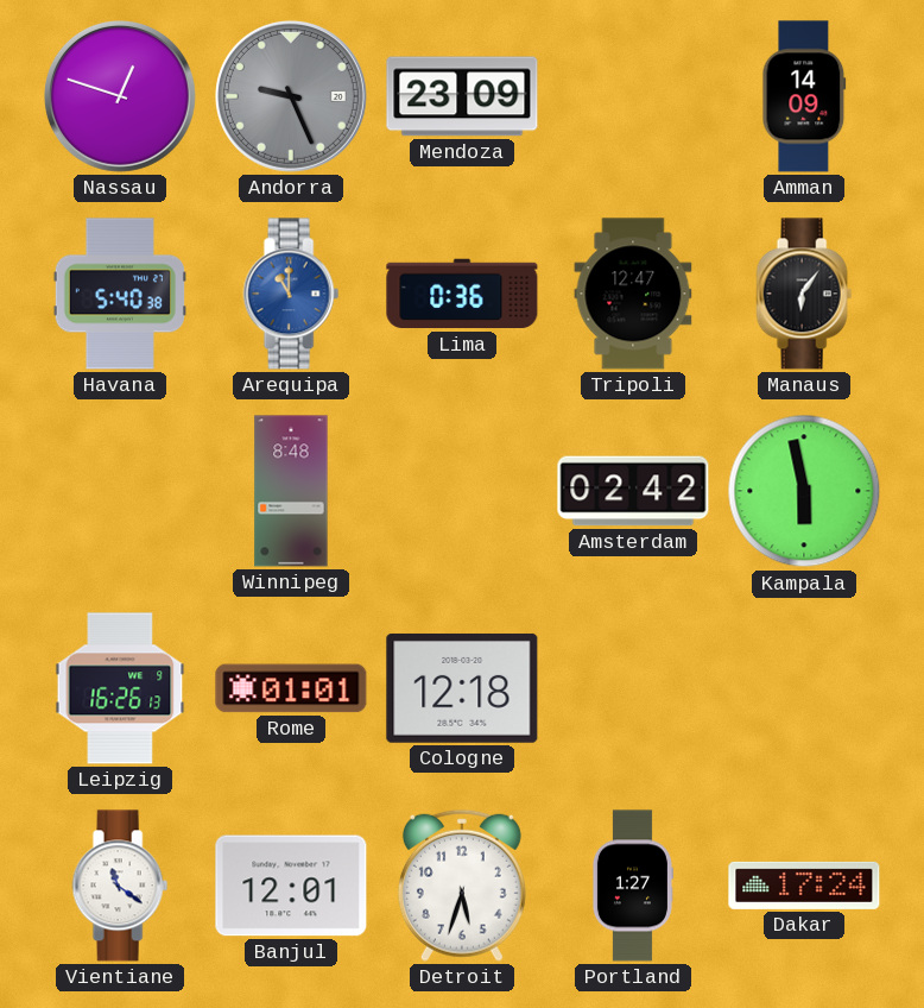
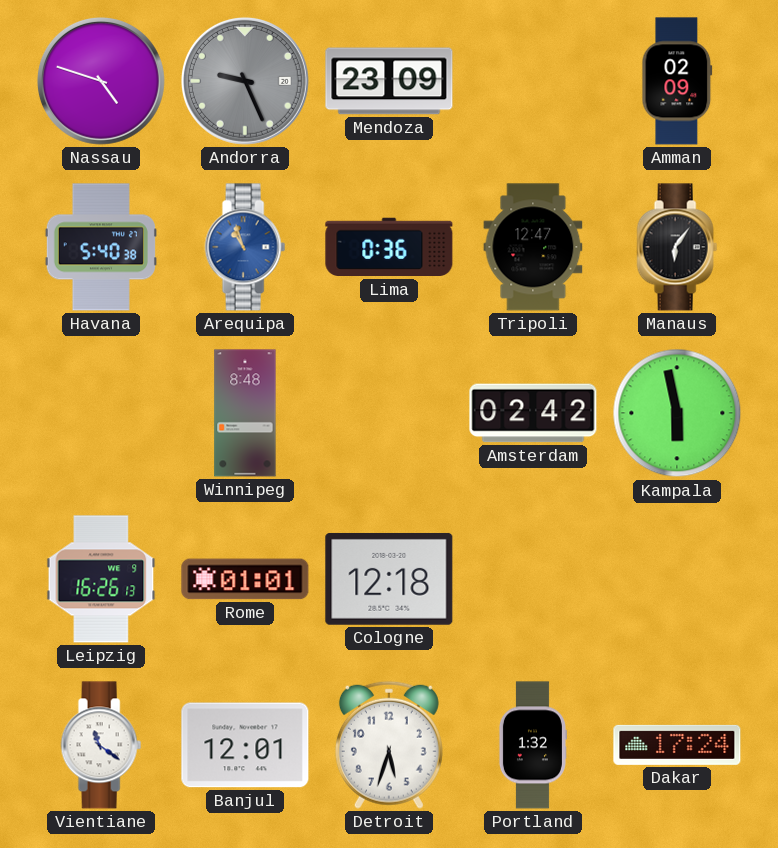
Nassau: 12:48 -> 4:48 (101, 81)
Amman: 14:09 -> 02:09 (677, 81)
Arequipa: 11:00 -> 10:57 (245, 247)
Portland: 1:27 -> 1:32 (532, 745)
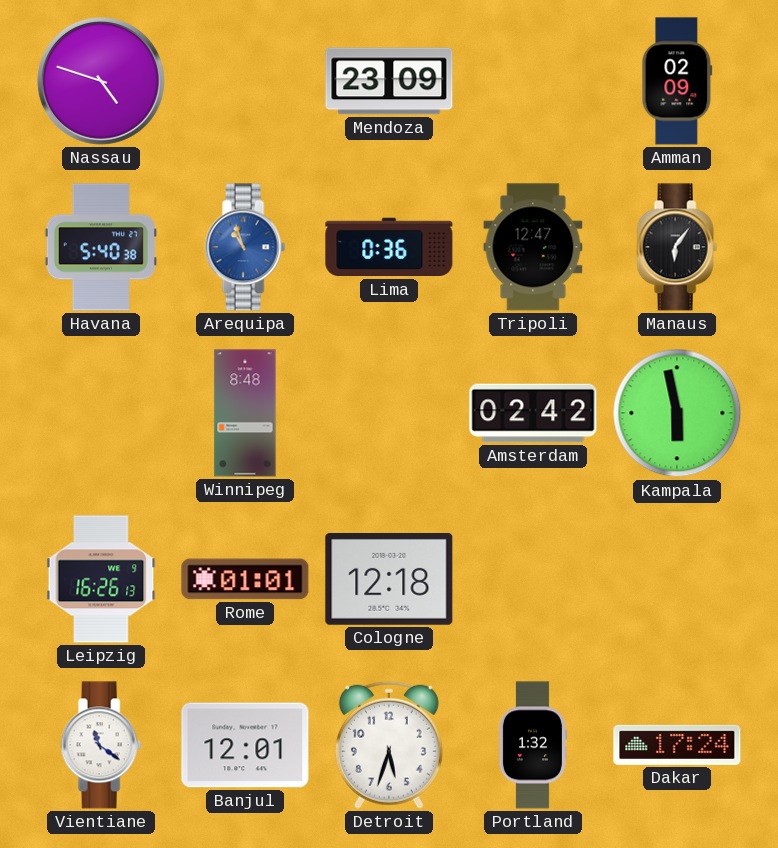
Andorra: 9:26 -> none (245, 81)
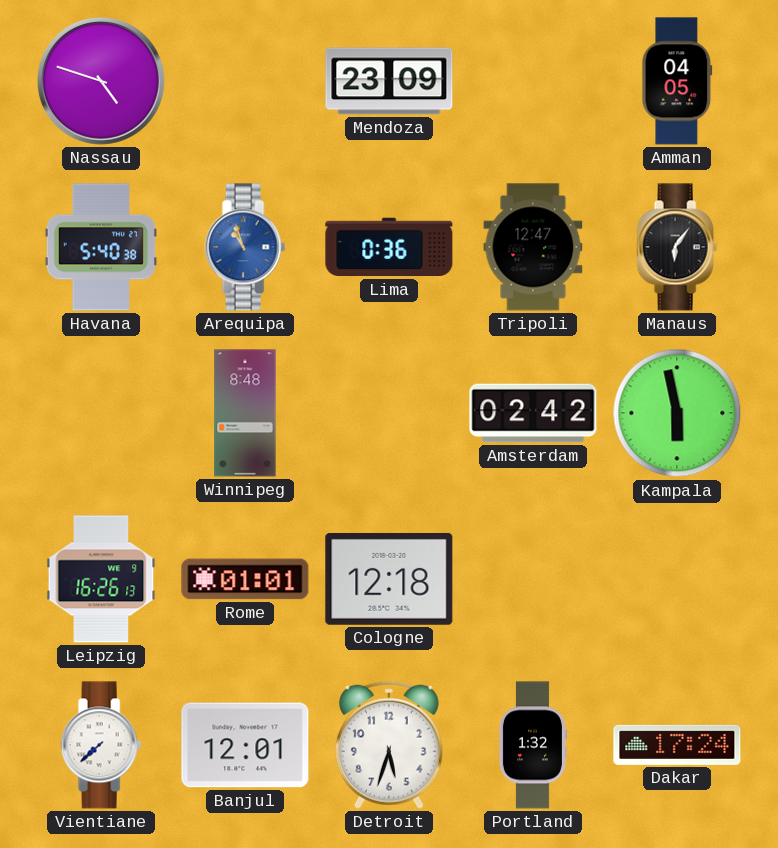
Amman: 02:09 -> 04:05 (677, 81)
Vientiane: 11:21 -> 7:38 (101, 745)
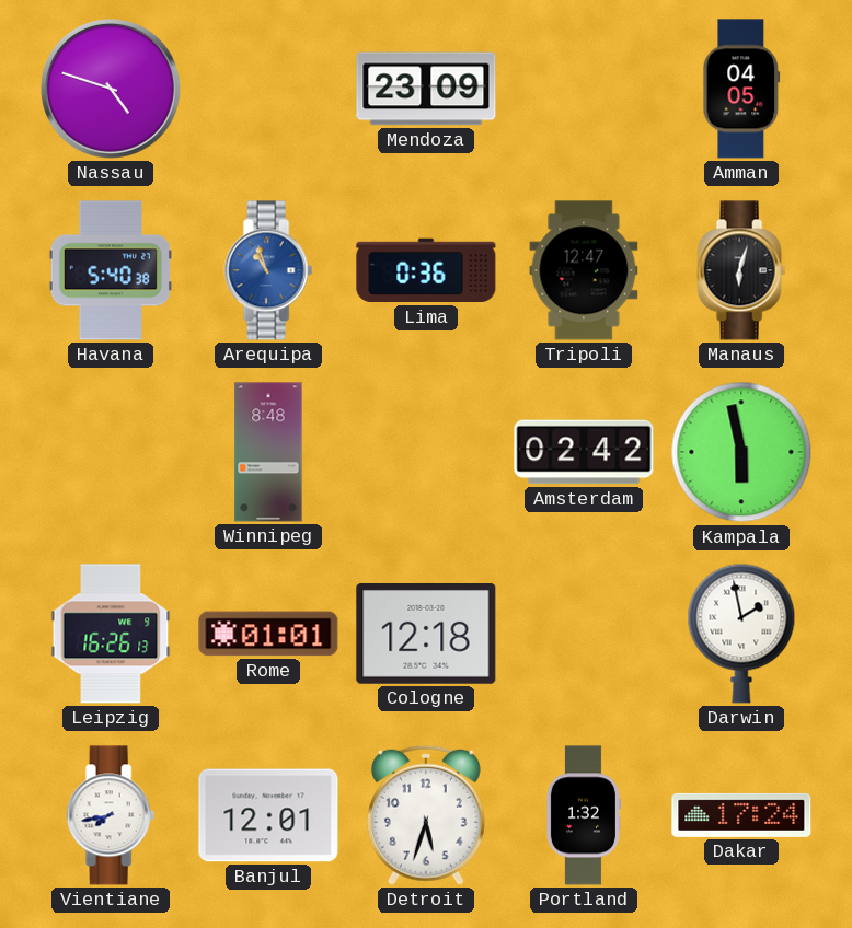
Manaus: 6:06 -> 6:03 (741, 270)
Darwin: none -> 1:58 (741, 634)
Vientiane: 7:38 -> 7:43 (111, 815)
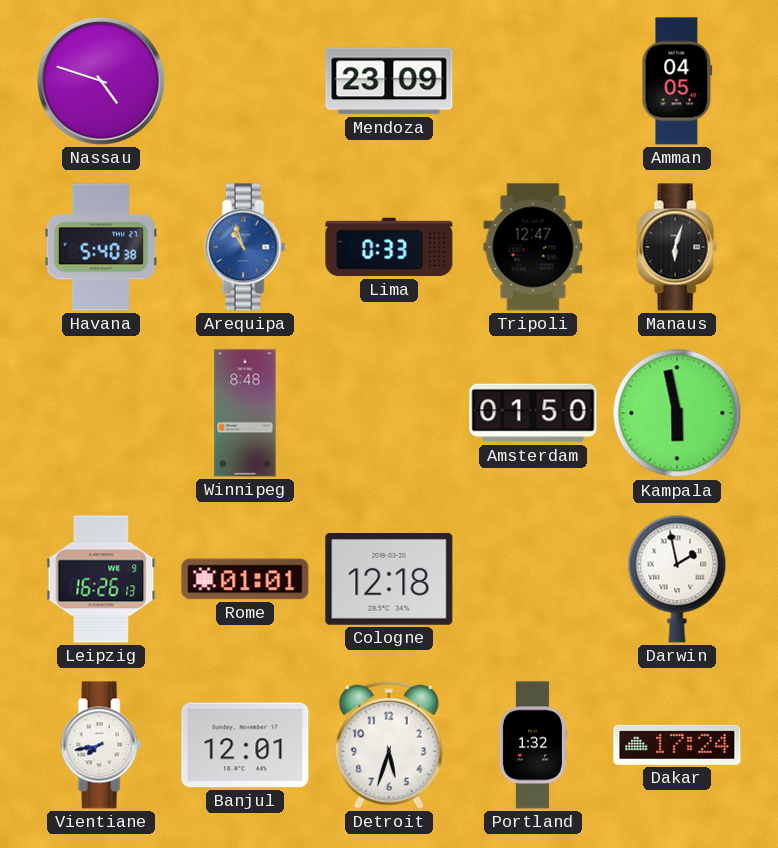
Lima: 0:36 -> 0:33 (389, 247)
Amsterdam: 02:42 -> 01:50 (533, 413)
